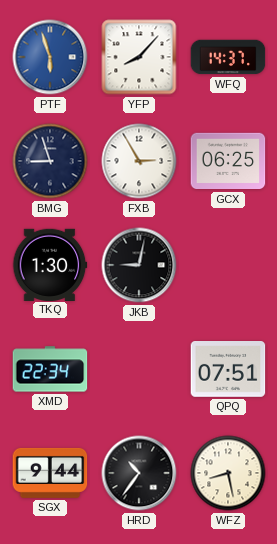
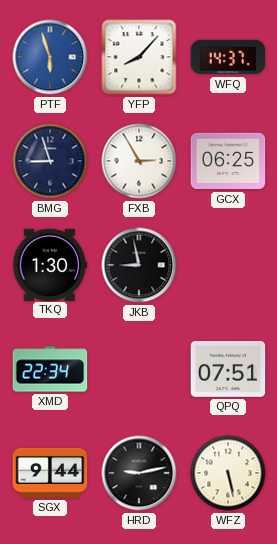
JKB: 9:02 -> 8:58 (139, 265)
HRD: 10:36 -> 9:13 (139, 473)
WFZ: 8:28 -> 5:28 (228, 473)
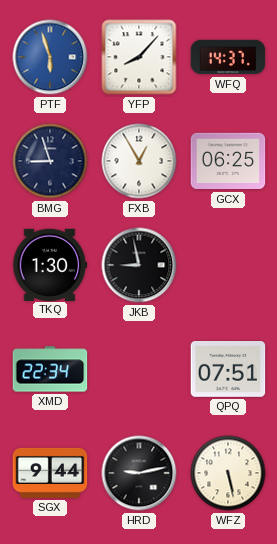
FXB: 2:55 -> 12:55 (139, 161)
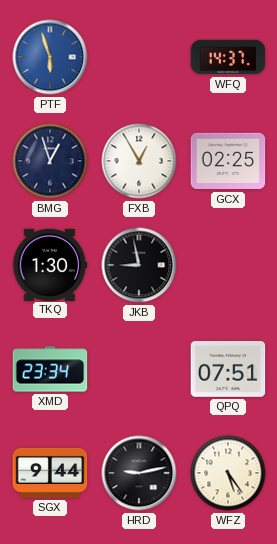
YFP: 8:07 -> none (139, 57)
BMG: 8:57 -> 12:57 (50, 161)
GCX: 06:25 -> 02:25 (228, 161)
XMD: 22:34 -> 23:34 (50, 369)
WFZ: 5:28 -> 5:24 (228, 473)
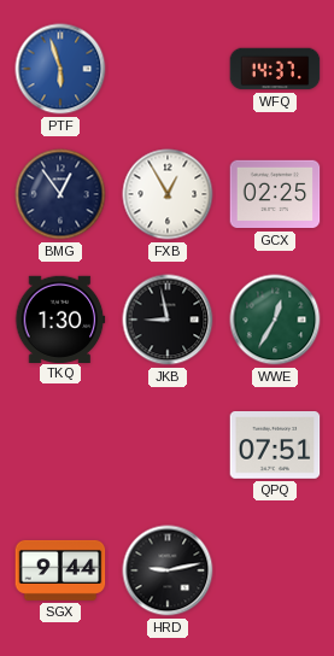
BMG: 12:57 -> 12:54 (60, 194)
WWE: none -> 12:35 (275, 320)
XMD: 23:34 -> none (50, 369)
WFZ: 5:24 -> none (228, 473)
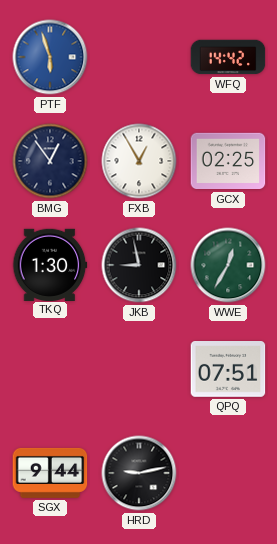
WFQ: 14:37 -> 14:42 (228, 57)
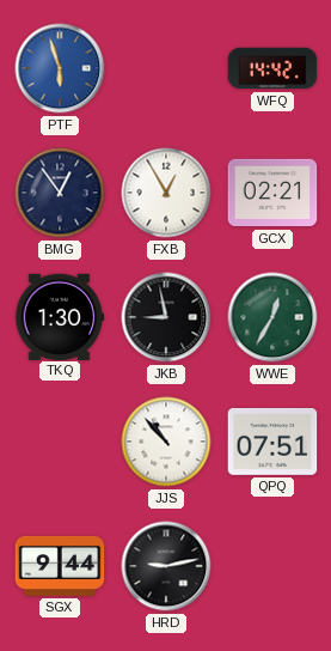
GCX: 02:25 -> 02:21 (272, 193)
JJS: none -> 10:53 (166, 442)
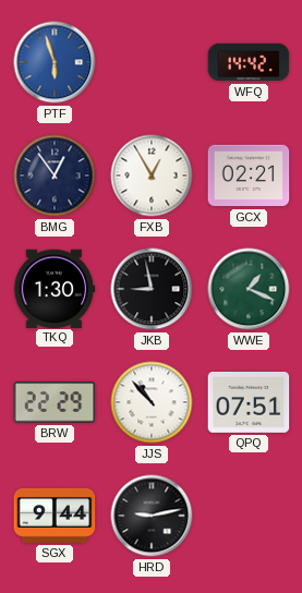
WWE: 12:35 -> 1:19 (249, 289)
BRW: none -> 22:29 (55, 402)
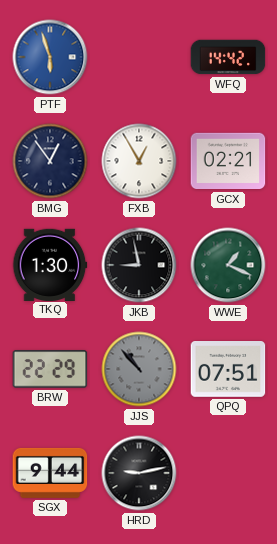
JJS dial: white -> grey (139, 369)
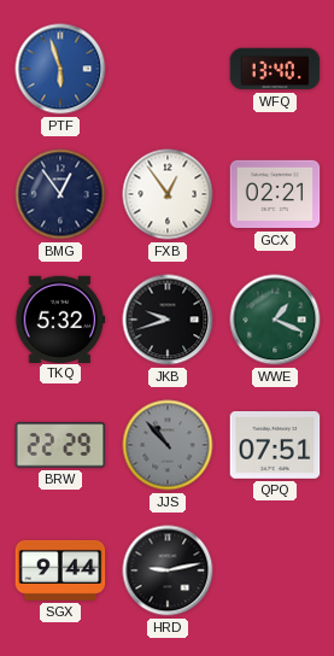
WFQ: 14:42 -> 13:40 (275, 69)
FXB: 12:55 -> 12:54 (168, 194)
TKQ: 1:30 -> 5:32 (60, 318)
JKB: 8:58 -> 9:42 (168, 320)
